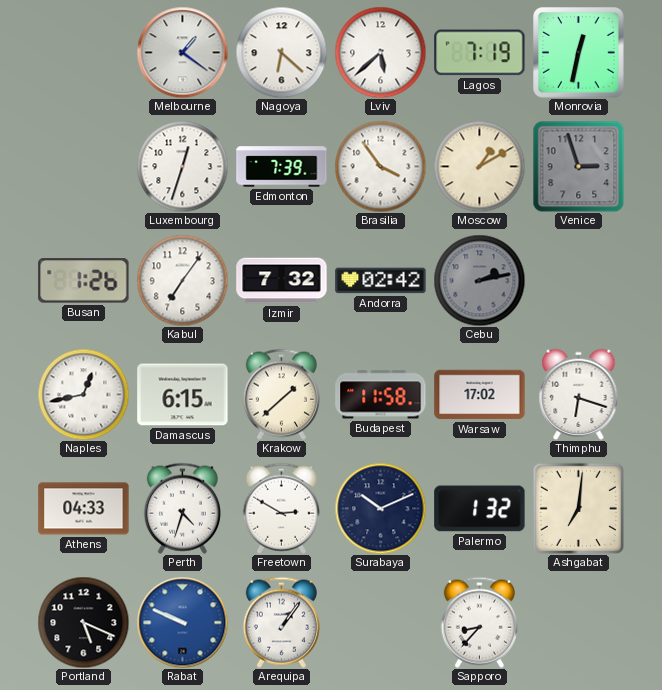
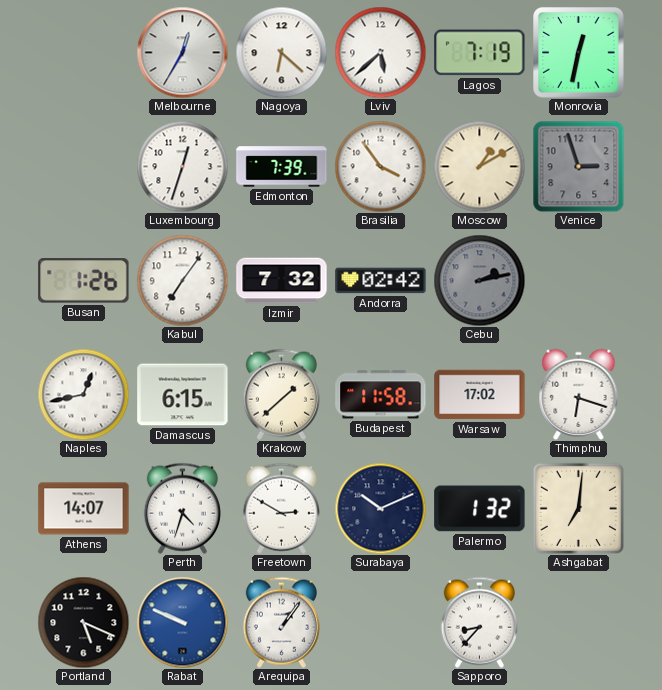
Melbourne: 1:21 -> 12:35 (182, 52)
Athens: 04:33 -> 14:07 (84, 509)
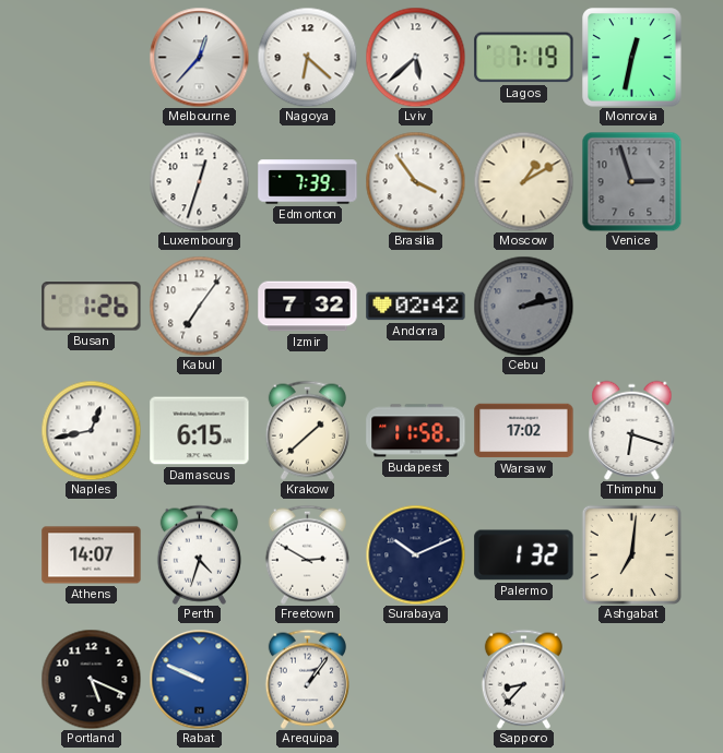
Melbourne: 12:35 -> 12:37 (199, 57)
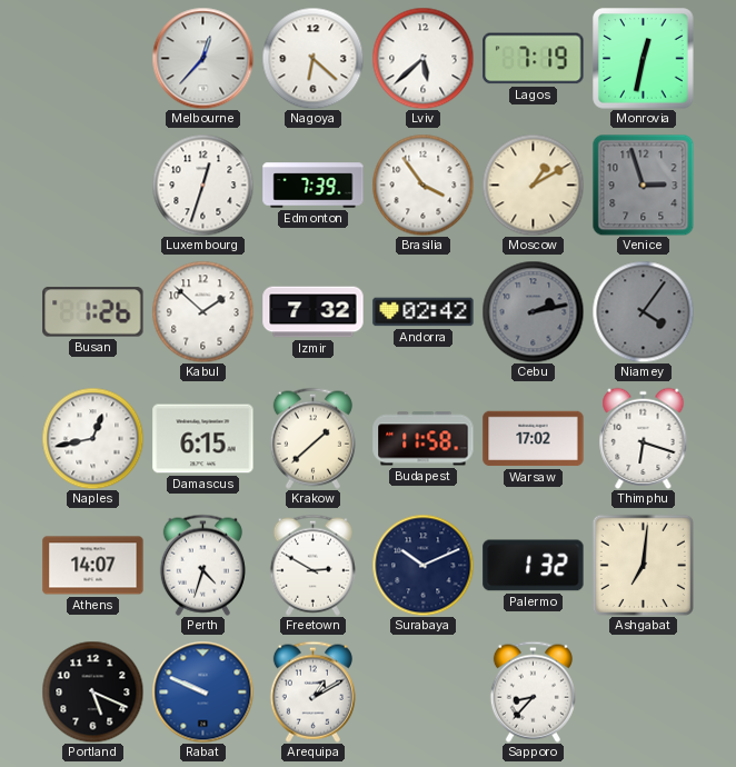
Kabul: 7:06 -> 1:52 (202, 311)
Niamey: none -> 4:06 (643, 311)
Arequipa: 1:06 -> 1:10 (312, 691)
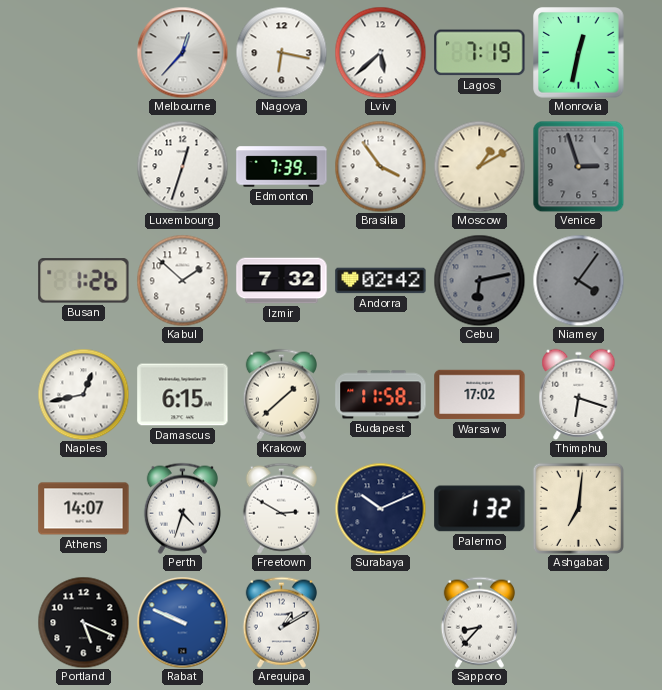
Nagoya: 6:22 -> 6:17 (281, 52)
Cebu: 2:13 -> 6:13 (479, 280)
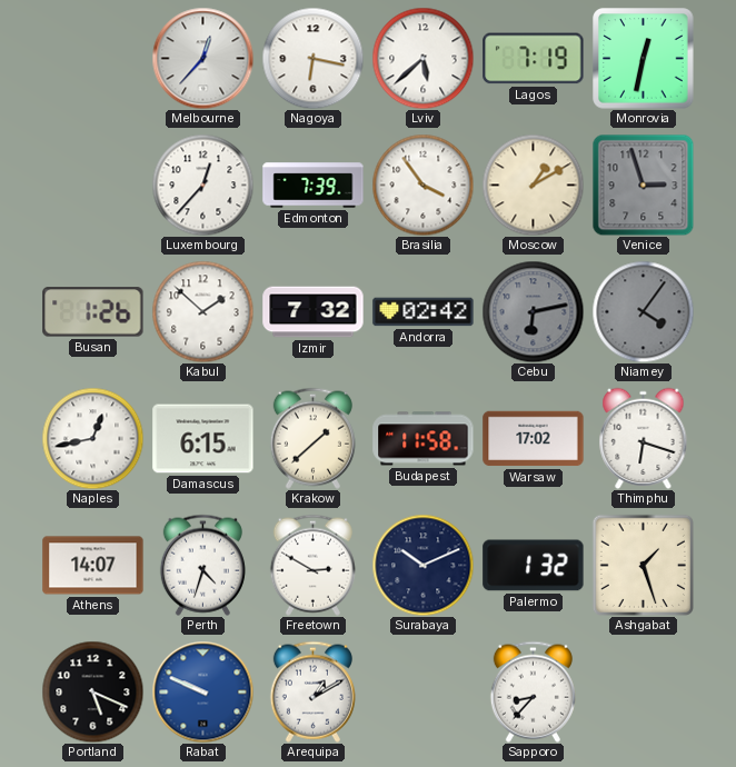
Luxembourg: 12:33 -> 12:37 (202, 185)
Ashgabat: 7:01 -> 1:27 (643, 565)
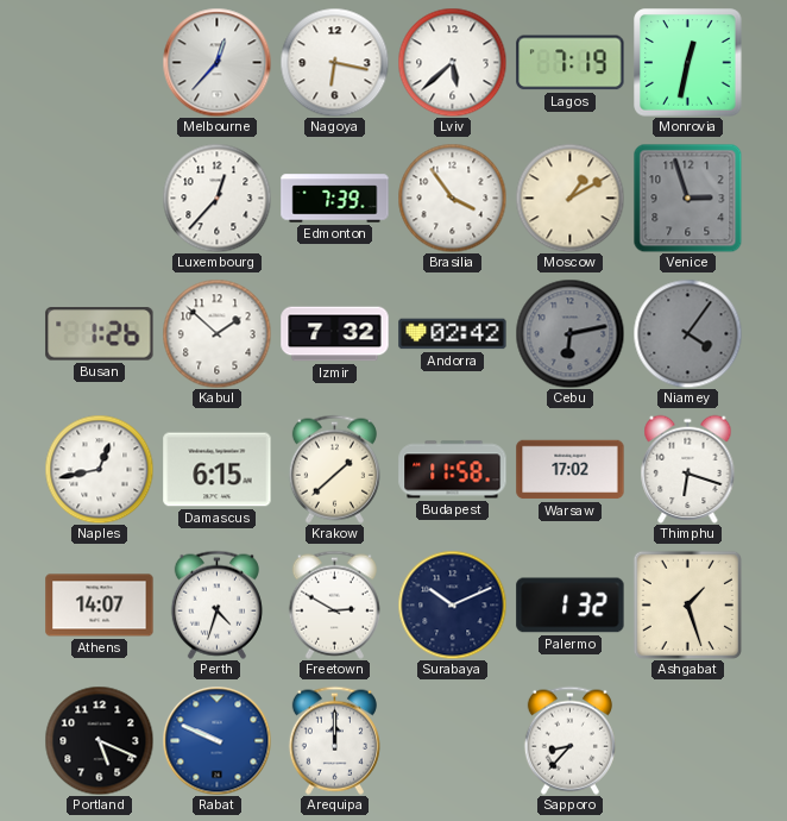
Arequipa: 1:10 -> 12:00 (334, 740)
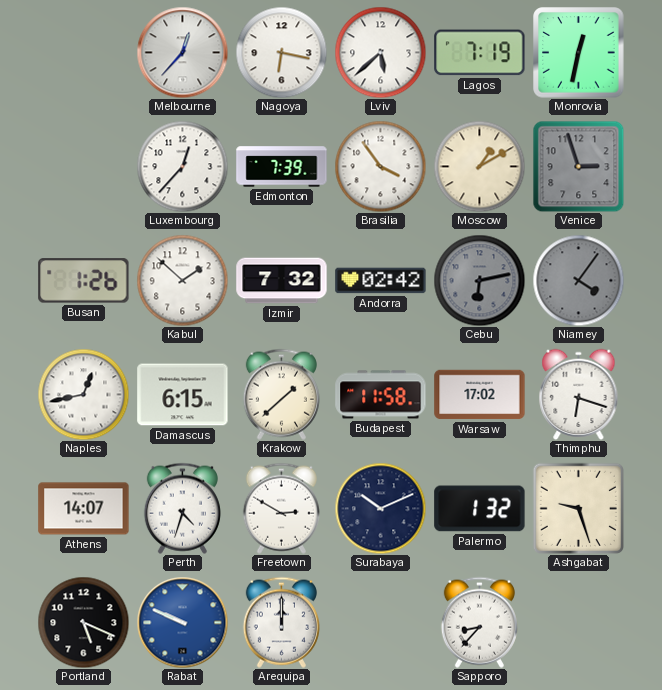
Ashgabat: 1:27 -> 9:27 (578, 508)
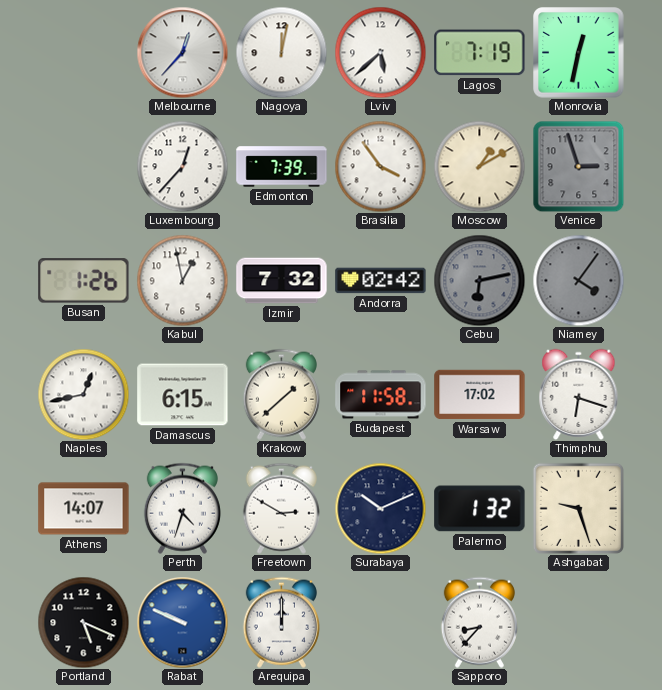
Nagoya: 6:17 -> 12:02 (281, 52)
Kabul: 1:52 -> 12:58 (182, 280)
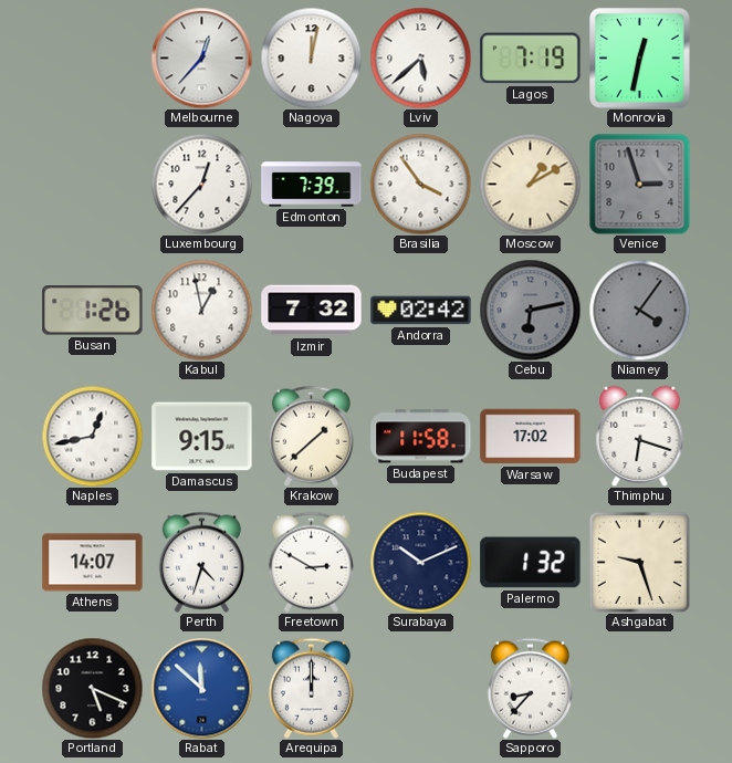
Damascus: 6:15 -> 9:15 (202, 437)
Rabat: 9:49 -> 11:52 (201, 688)
